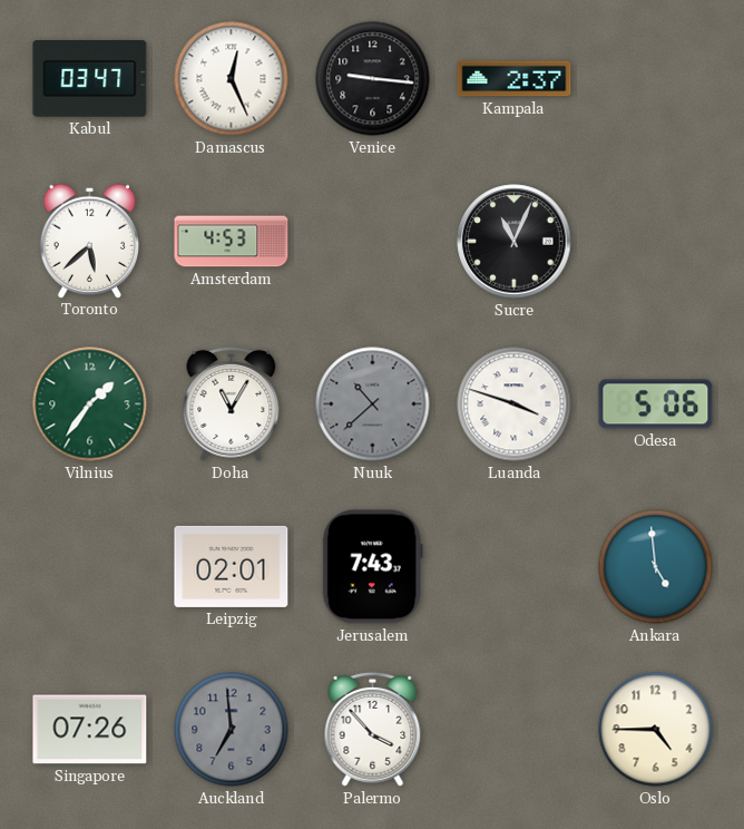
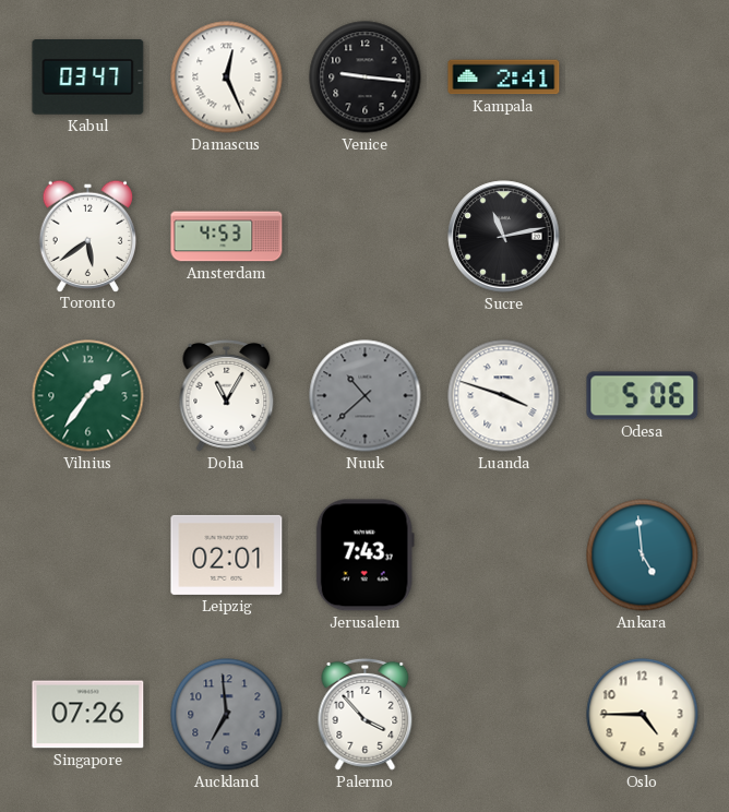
Kampala: 2:37 -> 2:41 (504, 77)
Toronto: 5:38 -> 5:39 (87, 236)
Sucre: 11:04 -> 11:13 (504, 237)
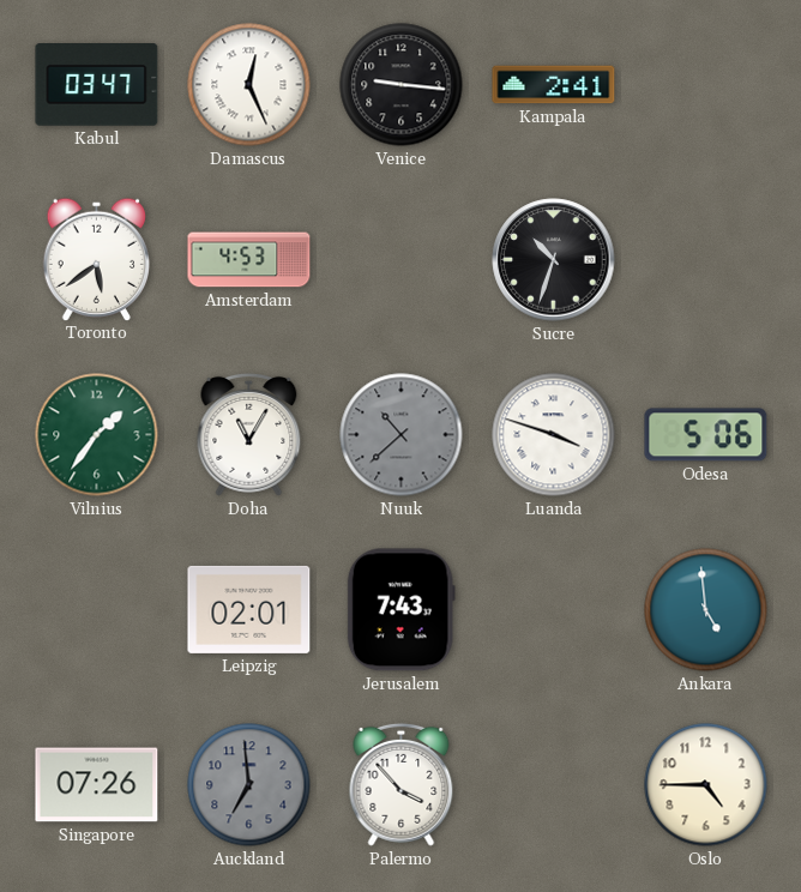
Sucre: 11:13 -> 10:33 (554, 260)
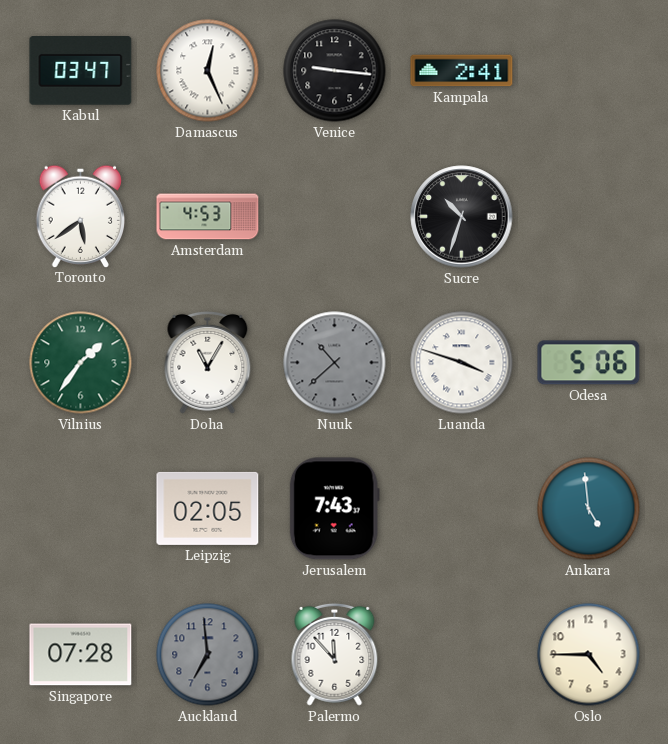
Leipzig: 02:01 -> 02:05 (208, 508)
Singapore: 07:26 -> 07:28 (81, 655)
Palermo: 3:53 -> 11:53 (335, 654)
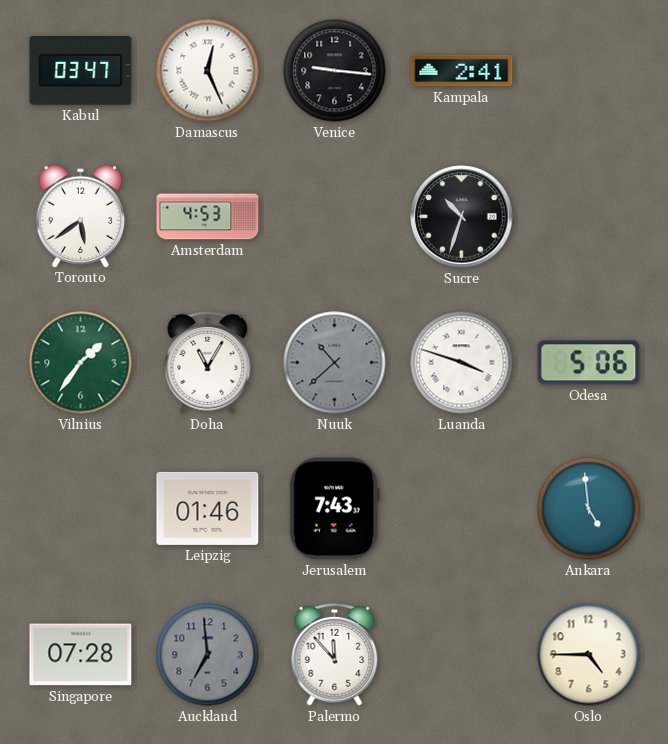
Leipzig: 02:05 -> 01:46 (208, 508)
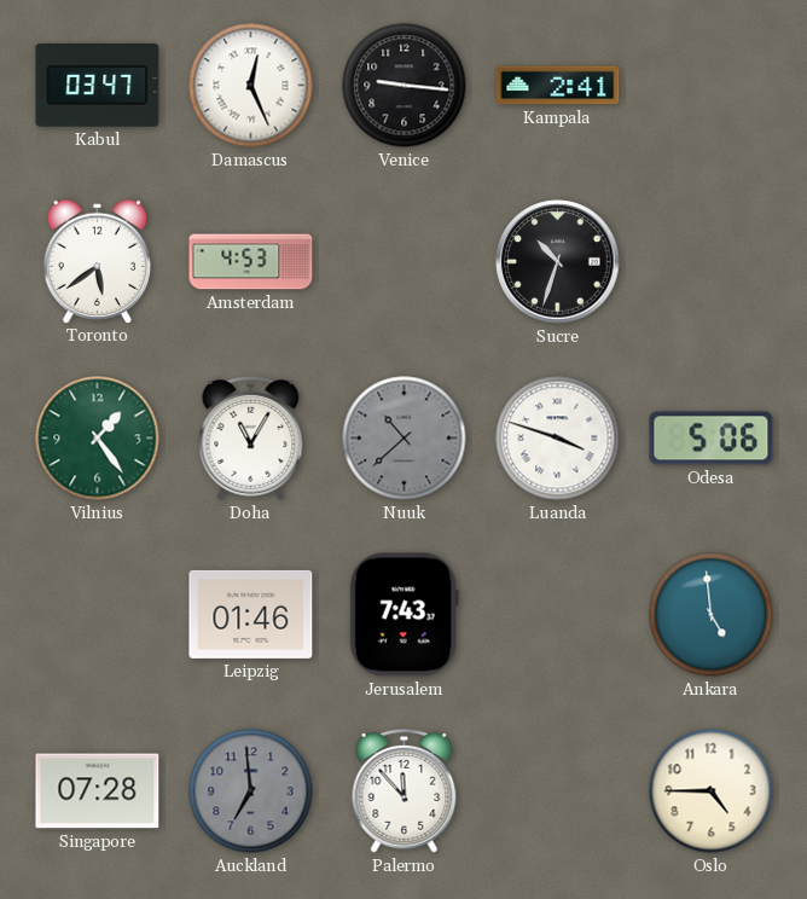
Vilnius: 1:36 -> 1:24 (98, 439)
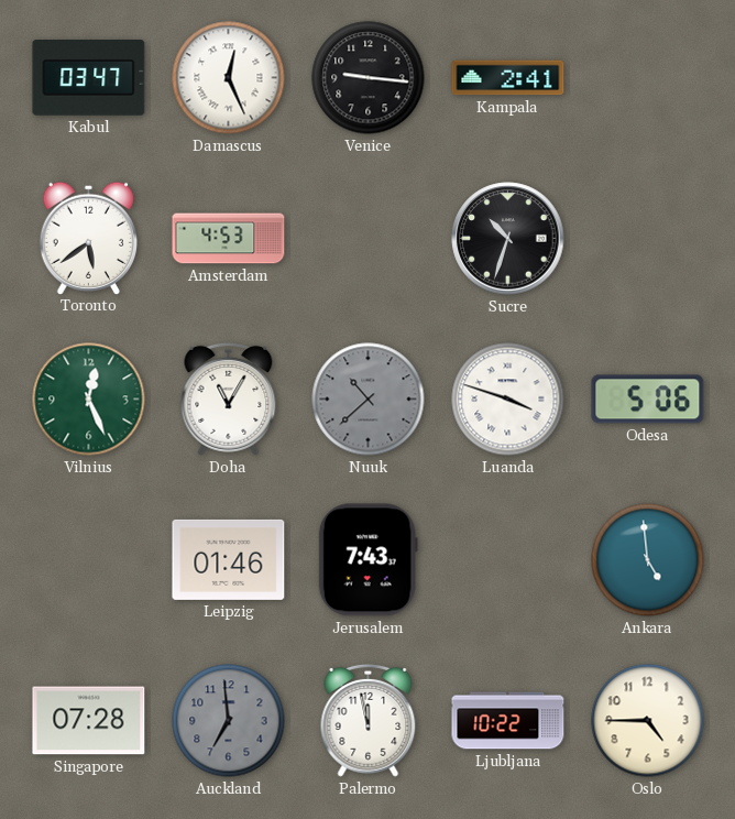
Vilnius: 1:24 -> 12:26 (89, 400)
Palermo: 11:53 -> 11:58 (369, 720)
Ljubljana: none -> 10:22 (508, 721)
